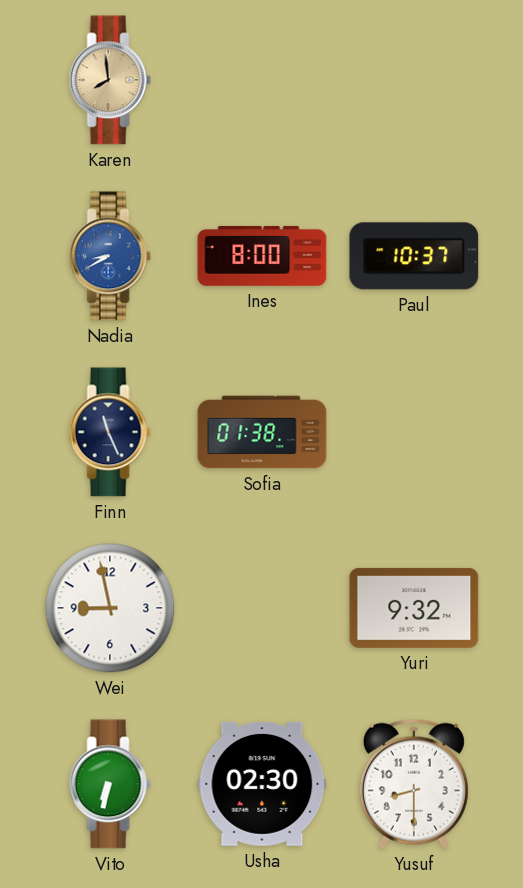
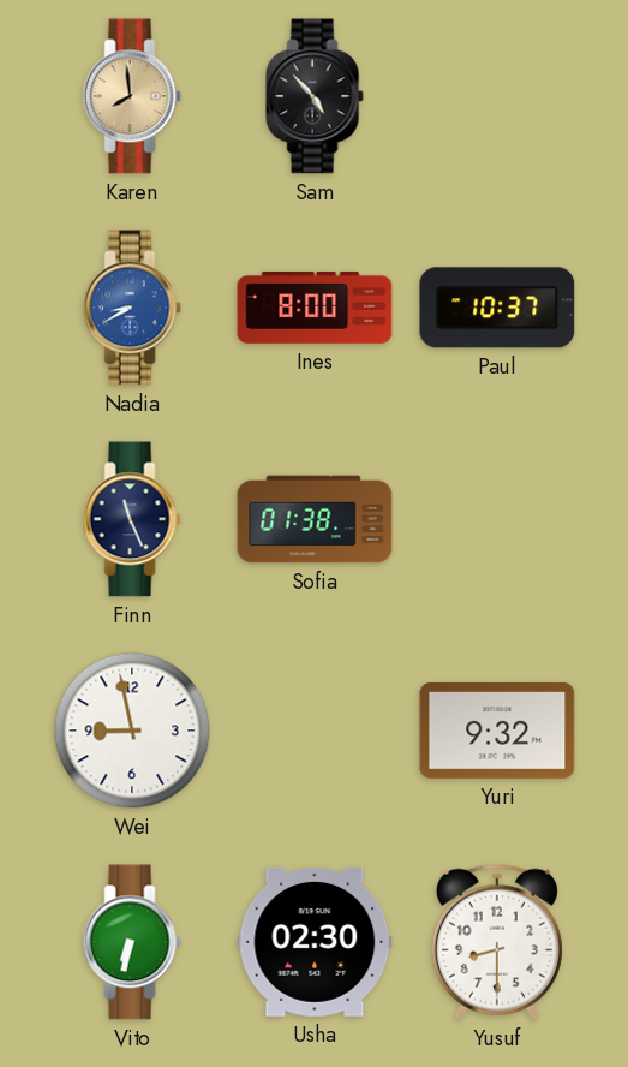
Sam: none -> 4:53 (315, 96)
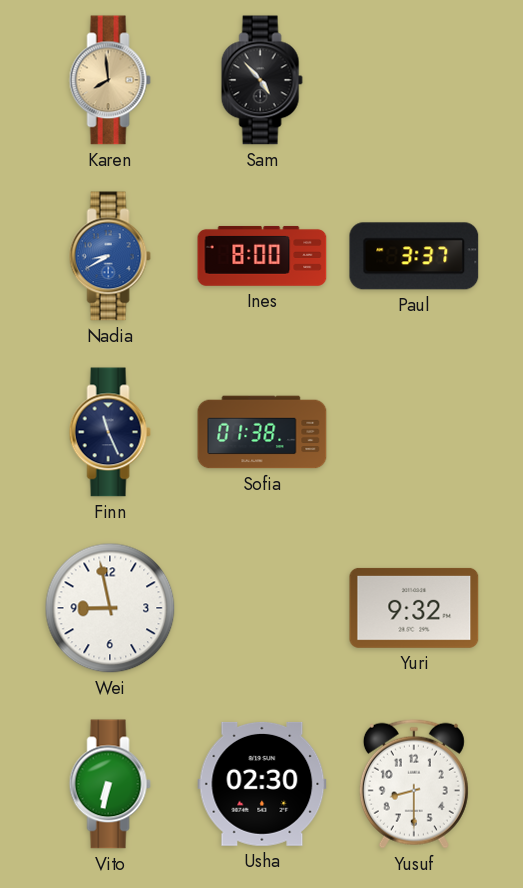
Paul: 10:37 -> 3:37 (414, 256)
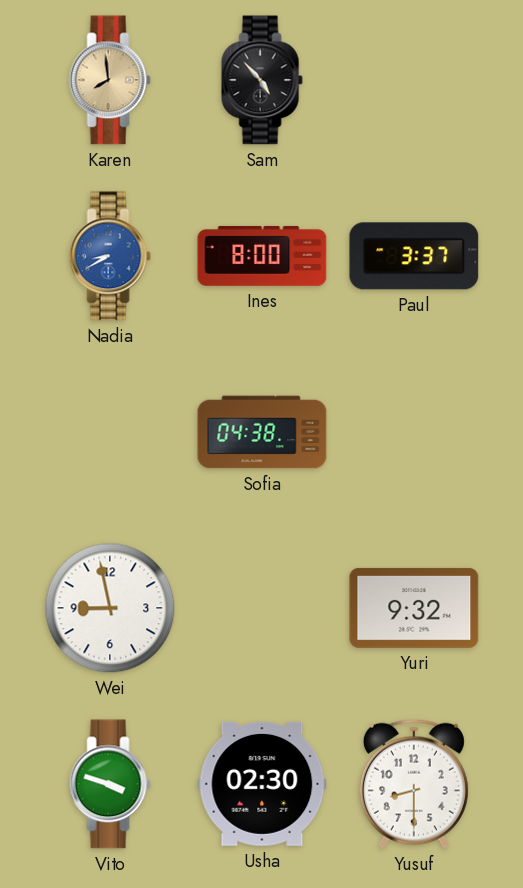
Finn: 11:26 -> none (110, 432)
Sofia: 01:38 -> 04:38 (262, 432)
Vito: 6:32 -> 3:48 (110, 784)
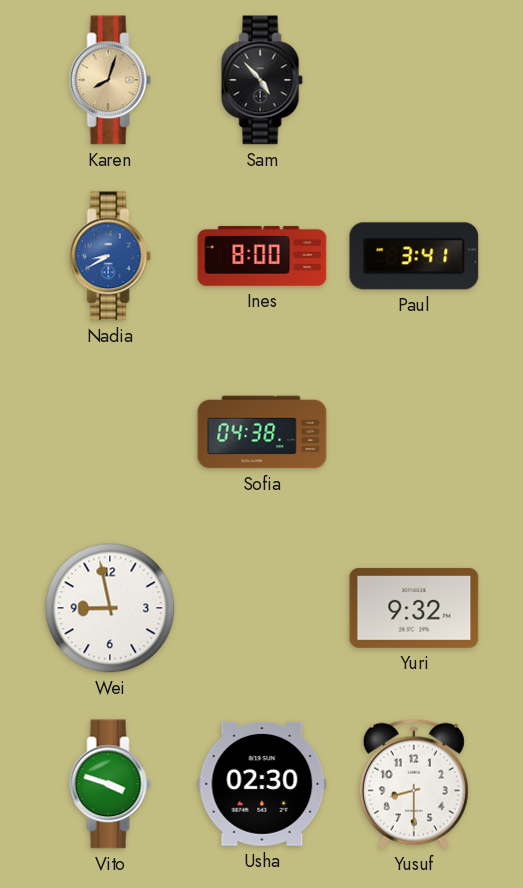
Karen: 7:59 -> 8:03 (110, 80)
Paul: 3:37 -> 3:41 (414, 256)
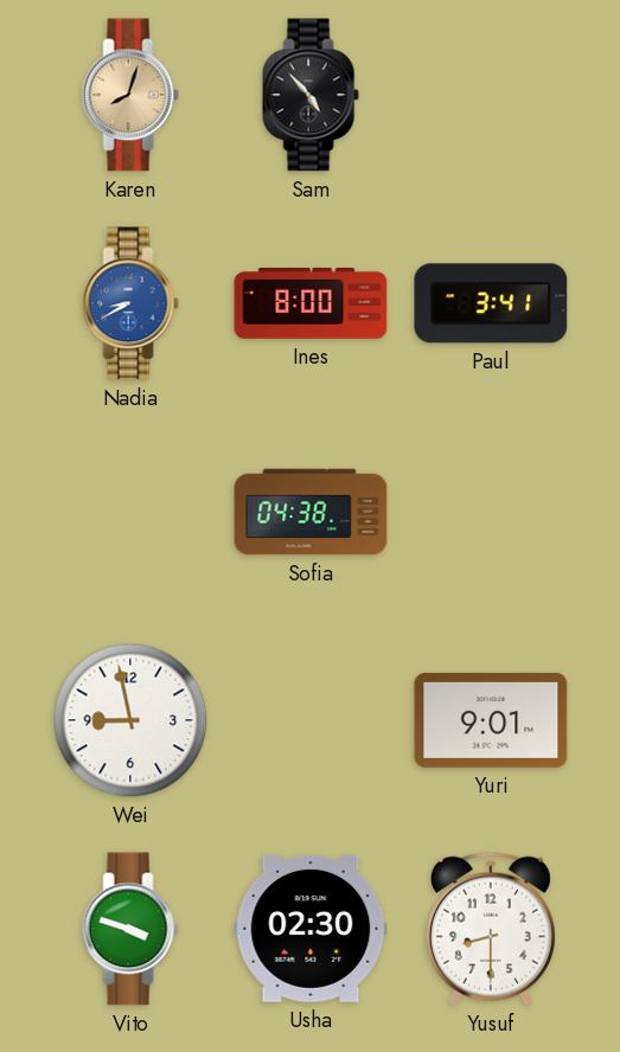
Yuri: 9:32 -> 9:01 (491, 720)
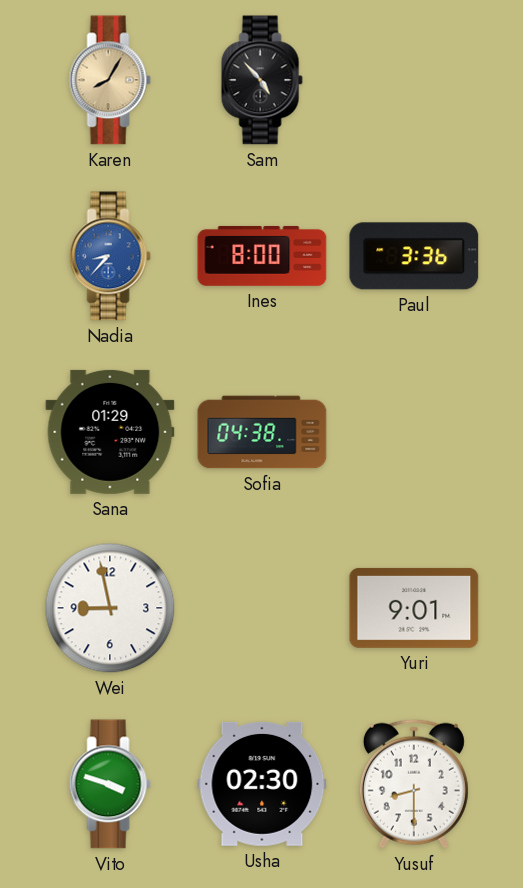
Karen: 8:03 -> 8:05 (110, 80)
Nadia: 8:40 -> 8:37 (110, 256)
Paul: 3:41 -> 3:36 (414, 256)
Sana: none -> 01:29 (110, 432)
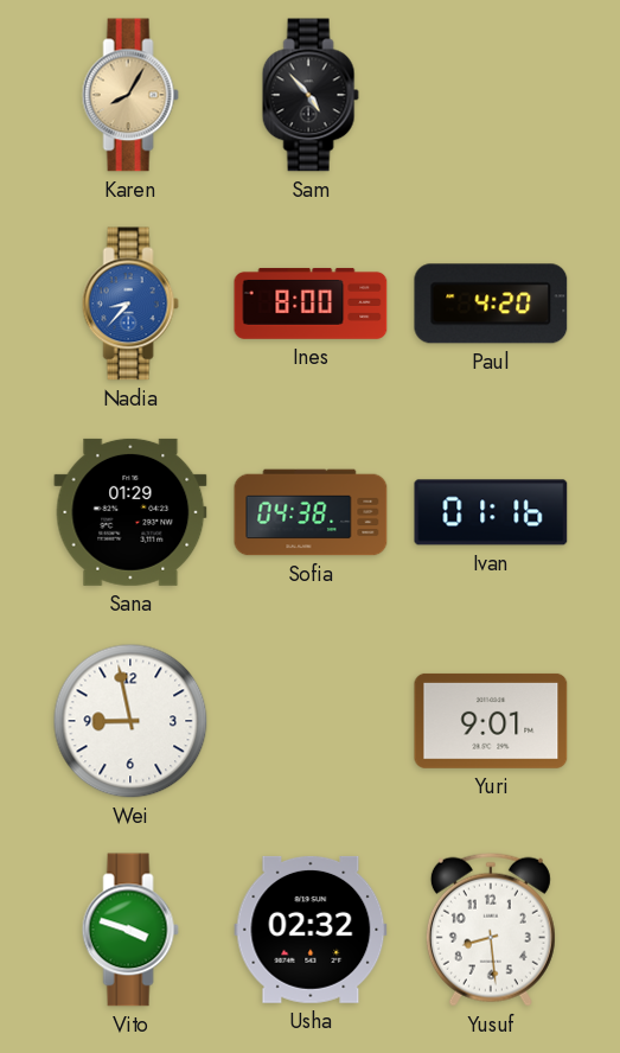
Paul: 3:36 -> 4:20 (491, 304)
Ivan: none -> 01:16 (491, 512)
Usha: 02:30 -> 02:32 (311, 930)
Yusuf: 8:30 -> 8:29 (491, 930)
